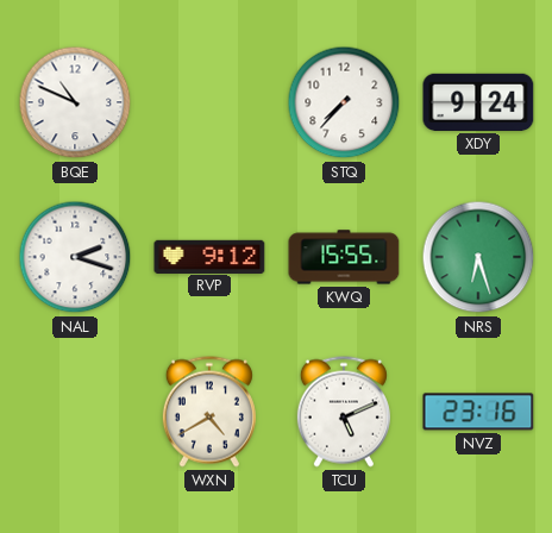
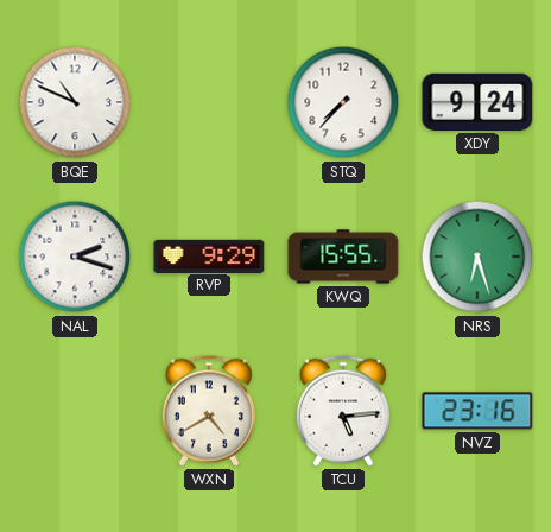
RVP: 9:12 -> 9:29 (209, 255)
TCU: 5:11 -> 5:14 (343, 411)
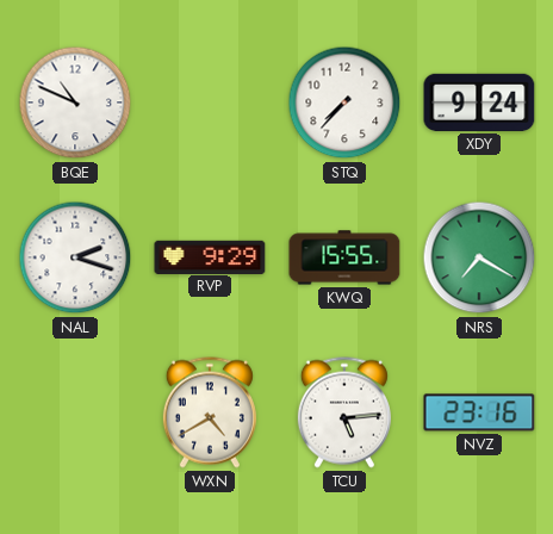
NRS: 6:27 -> 7:20 (479, 257)
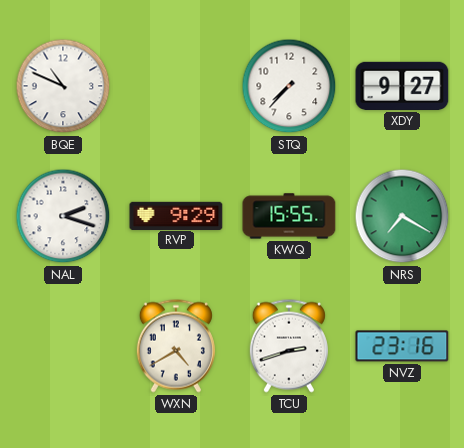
XDY: 9:24 -> 9:27 (402, 86)
TCU: 5:14 -> 2:42 (289, 346)
